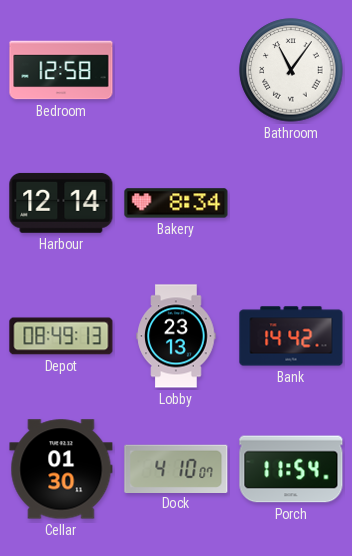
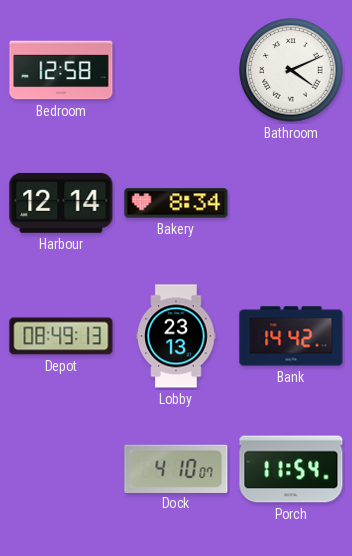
Bathroom: 11:06 -> 4:11 (291, 70)
Cellar: 01:30 -> none (61, 469)
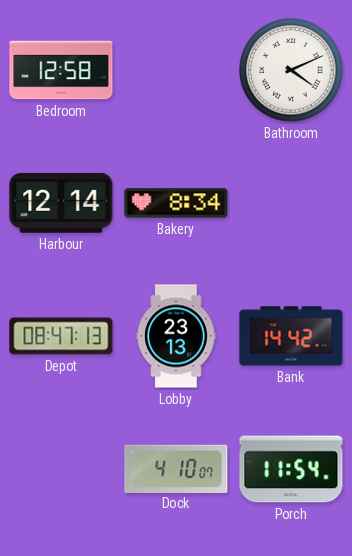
Depot: 08:49 -> 08:47 (61, 336)
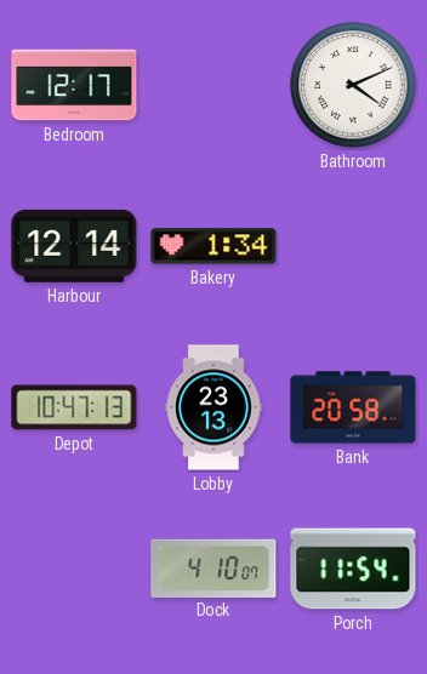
Bedroom: 12:58 -> 12:17 (74, 85)
Bakery: 8:34 -> 1:34 (213, 246)
Depot: 08:47 -> 10:47 (74, 407)
Bank: 14:42 -> 20:58 (353, 407)
